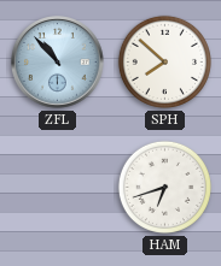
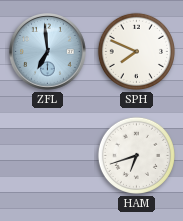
ZFL: 10:53 -> 6:59 (48, 52)
SPH: 7:52 -> 7:49 (136, 51)
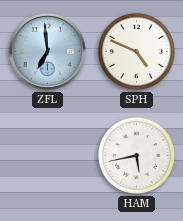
SPH: 7:49 -> 4:49 (136, 51)
HAM: 6:42 -> 5:43 (136, 155)
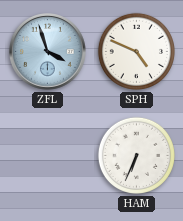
ZFL: 6:59 -> 3:57 (48, 52)
HAM: 5:43 -> 6:34 (136, 155)
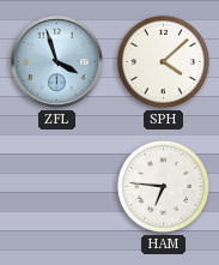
SPH: 4:49 -> 4:08 (163, 61)
HAM: 6:34 -> 6:46 (163, 186)
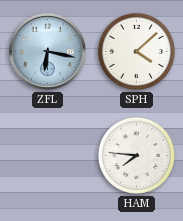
ZFL: 3:57 -> 6:17 (48, 52)
HAM: 6:46 -> 7:46 (136, 155)
